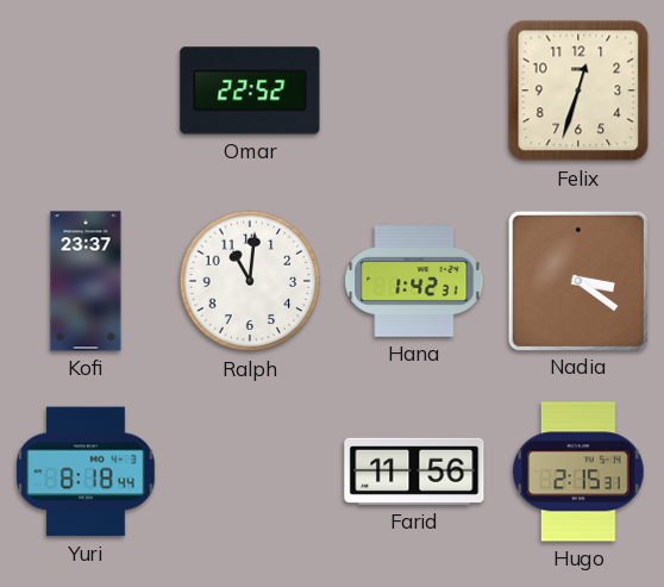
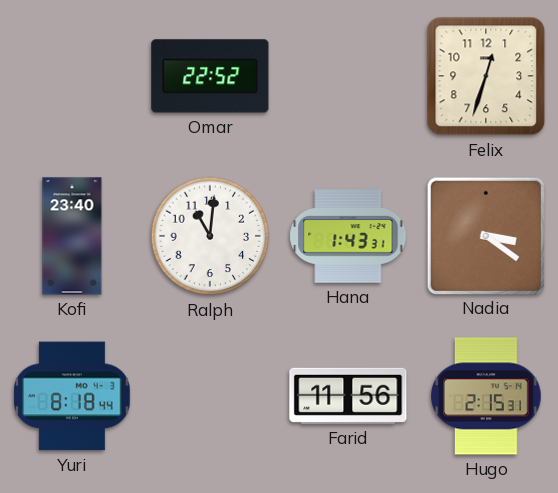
Kofi: 23:37 -> 23:40 (72, 236)
Hana: 1:42 -> 1:43 (348, 236)
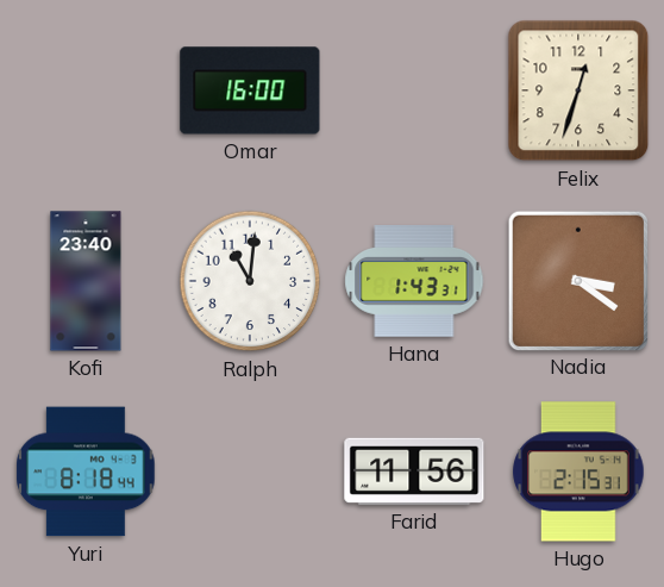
Omar: 22:52 -> 16:00 (250, 90)
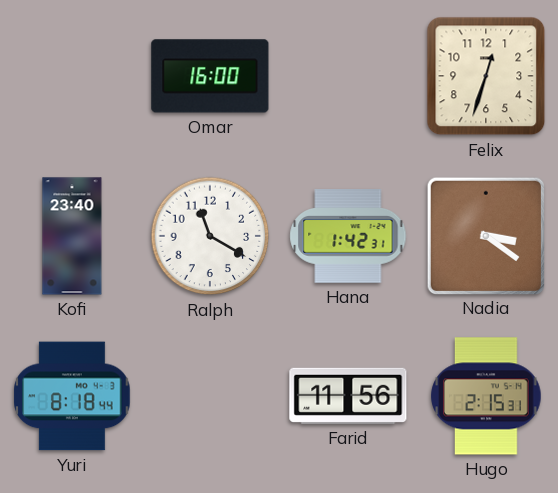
Ralph: 11:01 -> 11:20 (210, 236)
Hana: 1:43 -> 1:42 (348, 236)
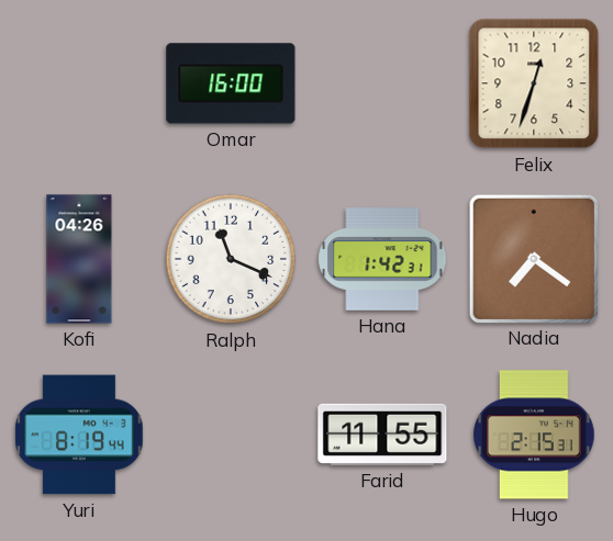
Kofi: 23:40 -> 04:26 (79, 259)
Ralph: 11:20 -> 11:19 (231, 259)
Nadia: 3:21 -> 7:21 (533, 258)
Yuri: 8:18 -> 8:19 (79, 435)
Farid: 11:56 -> 11:55 (382, 435)
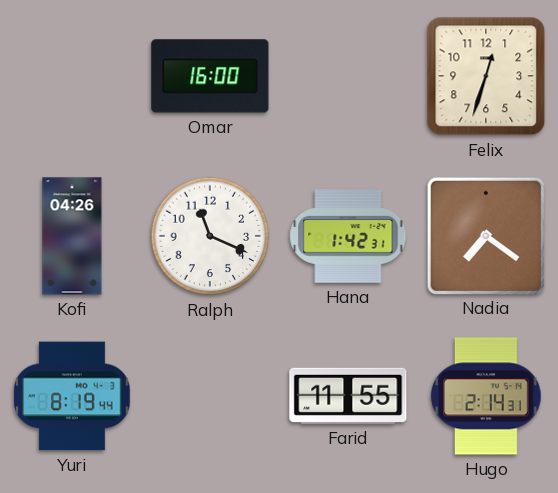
Hugo: 2:15 -> 2:14 (486, 396)
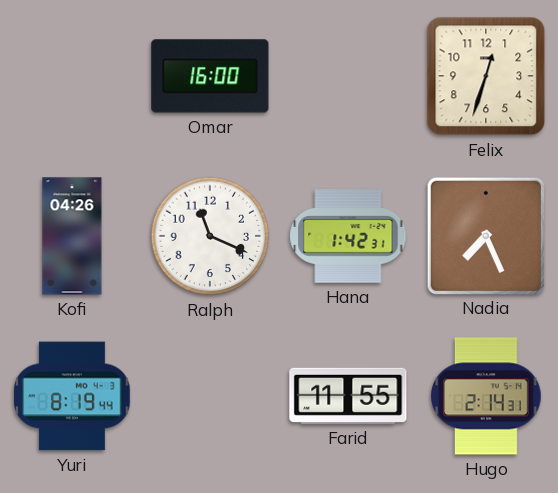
Nadia: 7:21 -> 7:26 (485, 235)
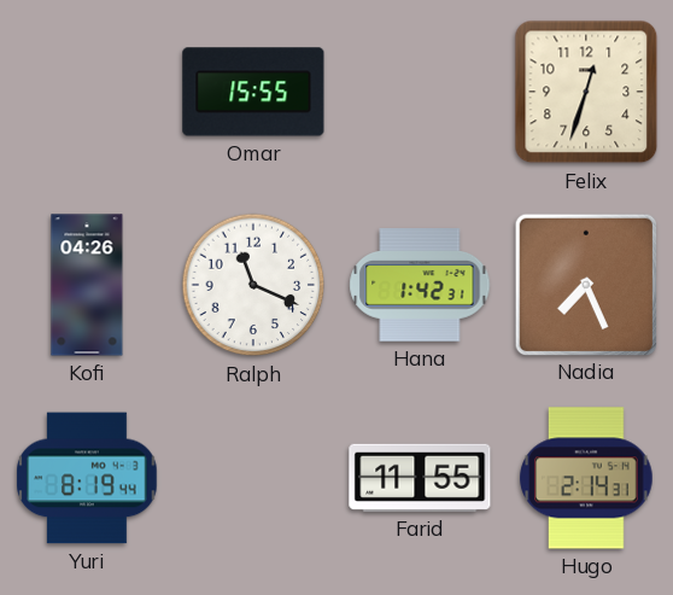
Omar: 16:00 -> 15:55 (253, 92)
